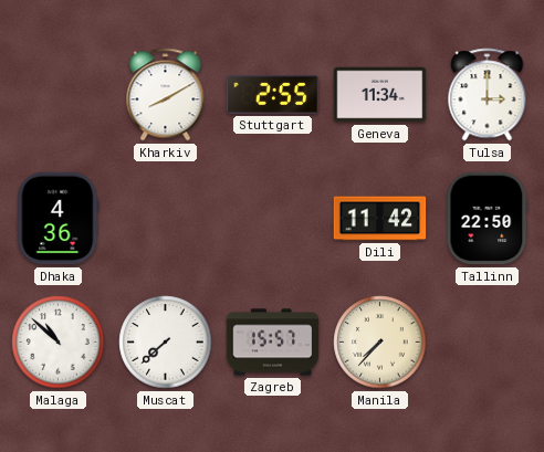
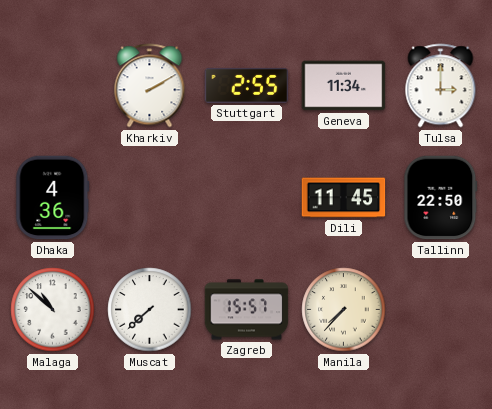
Kharkiv: 8:10 -> 2:10 (150, 86)
Dili: 11:42 -> 11:45 (344, 198)
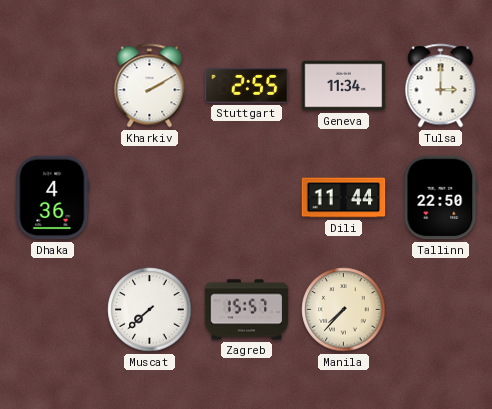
Dili: 11:45 -> 11:44 (344, 198)
Malaga: 10:52 -> none (53, 310)
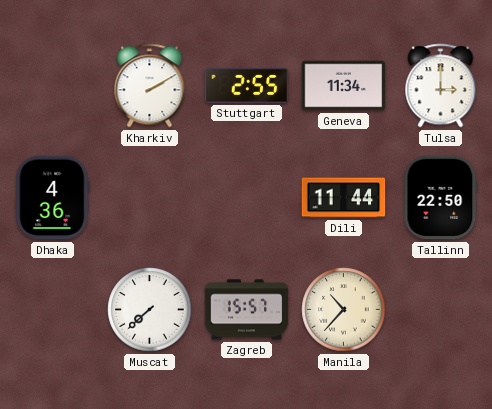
Manila: 7:37 -> 10:37 (344, 310)
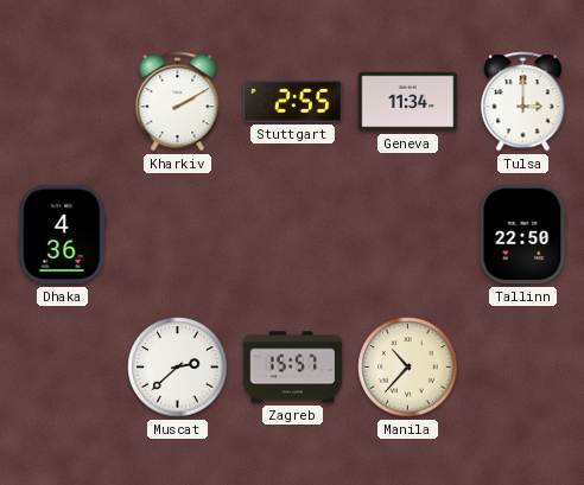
Dili: 11:44 -> none (344, 198)
Muscat: 7:38 -> 2:38 (178, 368)
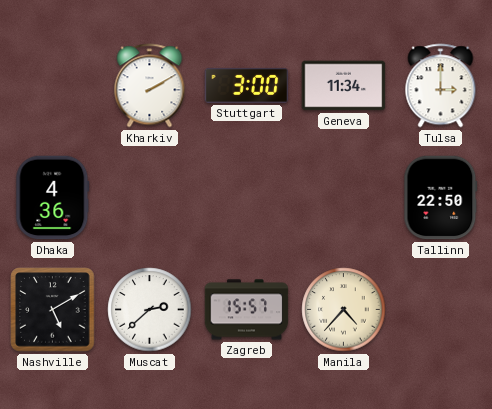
Stuttgart: 2:55 -> 3:00 (247, 85)
Nashville: none -> 5:10 (53, 310)
Manila: 10:37 -> 4:37 (344, 310)
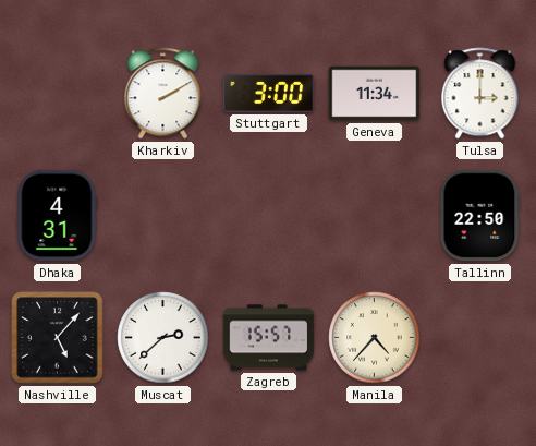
Dhaka: 4:36 -> 4:31 (58, 216)
Nashville: 5:10 -> 5:07 (58, 338)
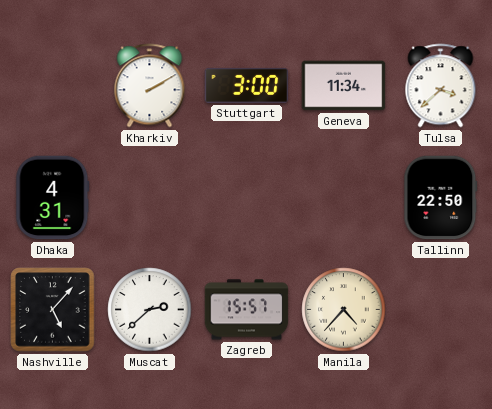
Tulsa: 3:00 -> 3:38 (441, 86)
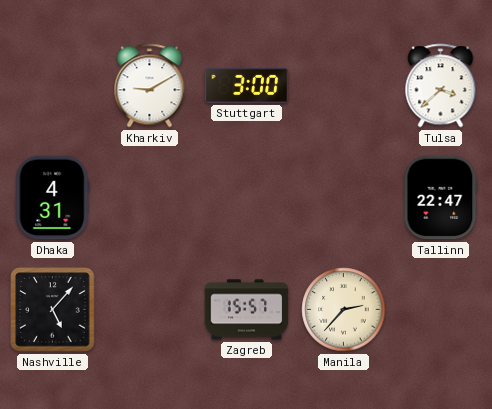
Kharkiv: 2:10 -> 9:10 (150, 86)
Geneva: 11:34 -> none (344, 86)
Tallinn: 22:50 -> 22:47 (441, 198)
Muscat: 2:38 -> none (150, 310)
Manila: 4:37 -> 2:37 (344, 310)
